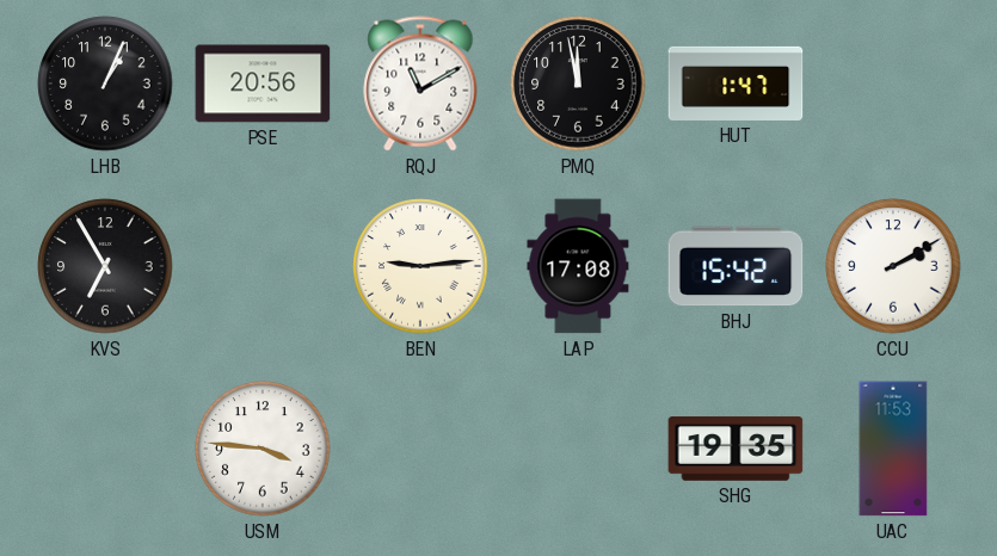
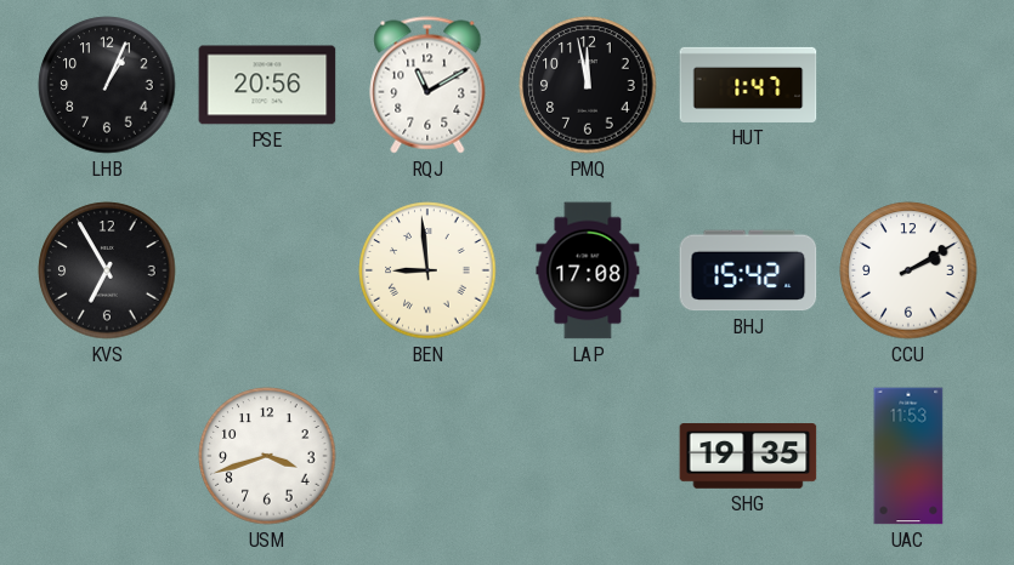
BEN: 9:14 -> 8:59 (427, 270)
USM: 3:46 -> 3:42 (267, 456)
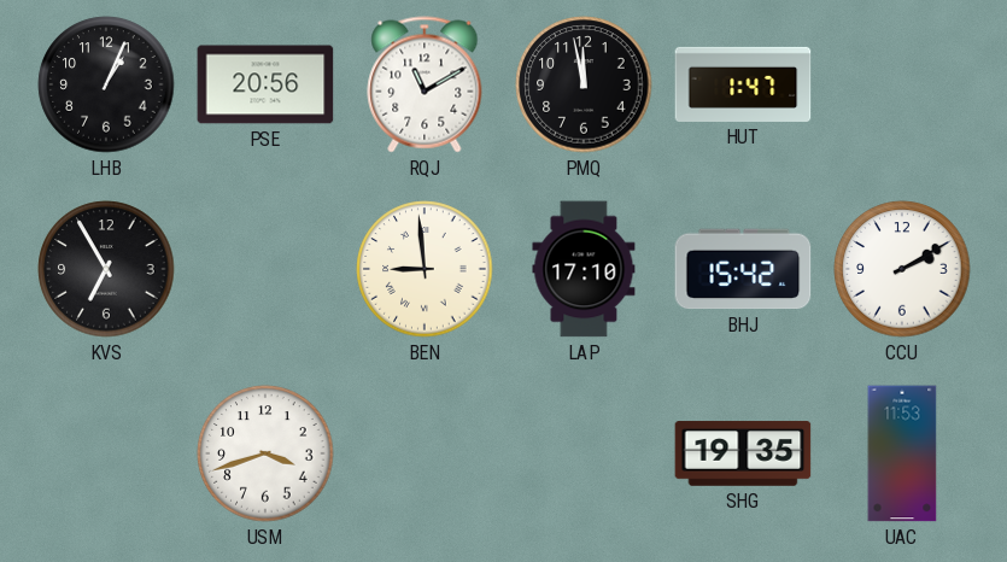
LAP: 17:08 -> 17:10 (584, 269)
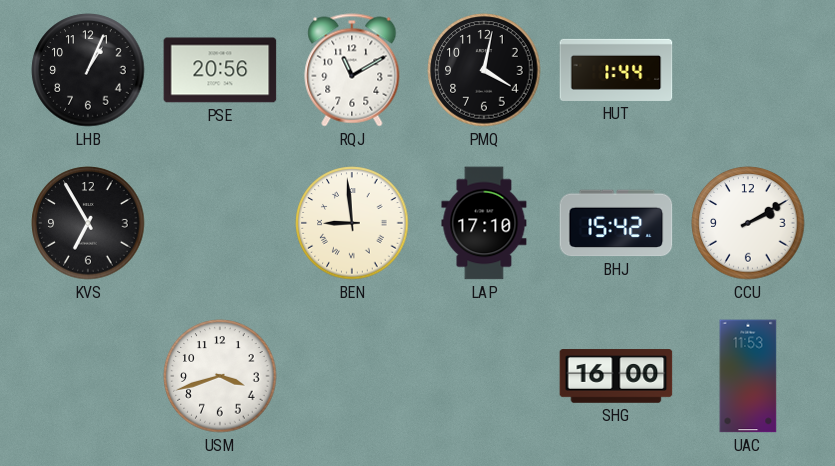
PMQ: 11:58 -> 4:02 (484, 70)
HUT: 1:47 -> 1:44 (616, 70)
SHG: 19:35 -> 16:00 (616, 376)
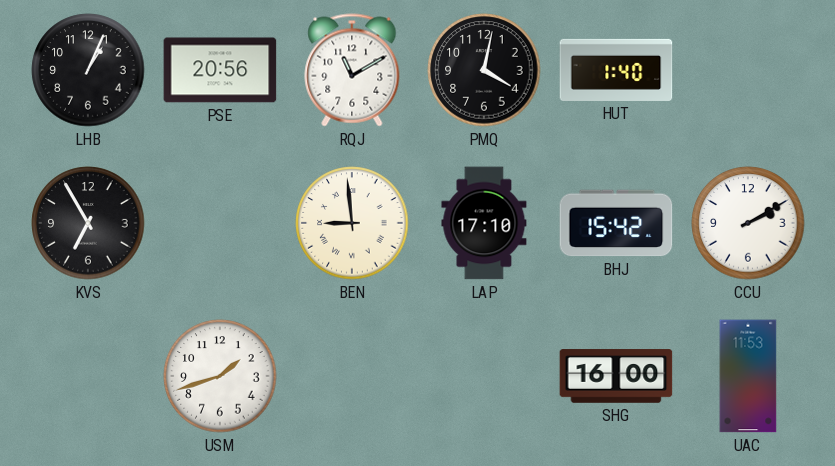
HUT: 1:44 -> 1:40 (616, 70)
USM: 3:42 -> 1:42 (220, 376)
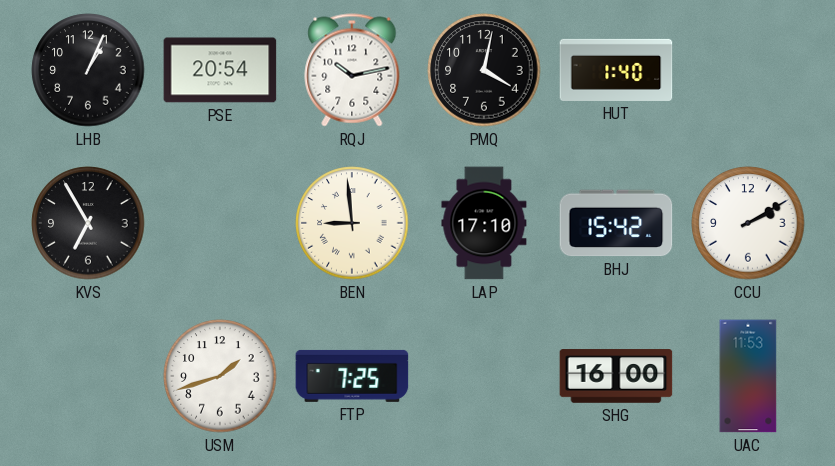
PSE: 20:56 -> 20:54 (220, 70)
RQJ: 11:10 -> 10:13 (352, 70)
FTP: none -> 7:25 (352, 376)
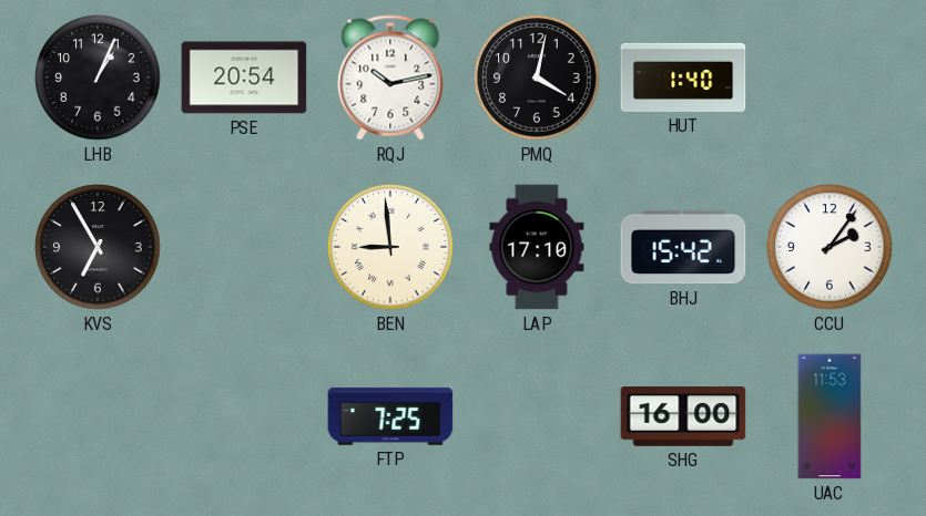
CCU: 2:10 -> 2:06 (830, 247)
USM: 1:42 -> none (220, 376)
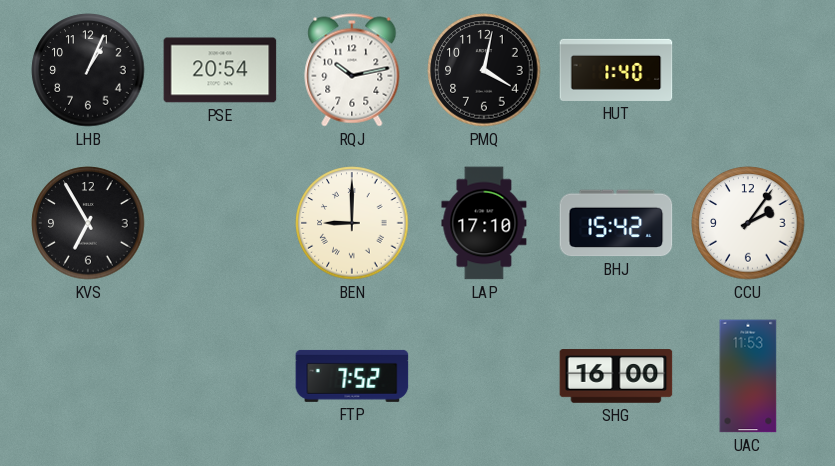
BEN: 8:59 -> 9:00 (352, 223)
FTP: 7:25 -> 7:52 (352, 376)
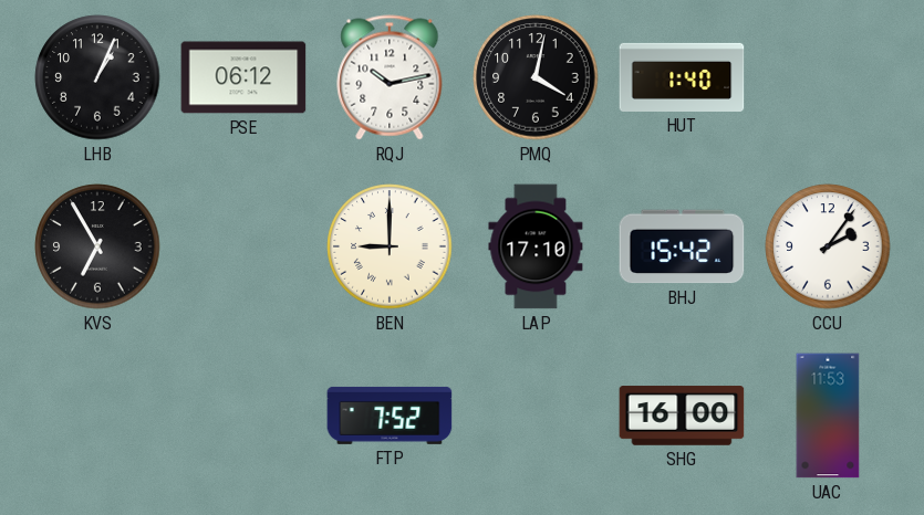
PSE: 20:54 -> 06:12 (243, 77)
